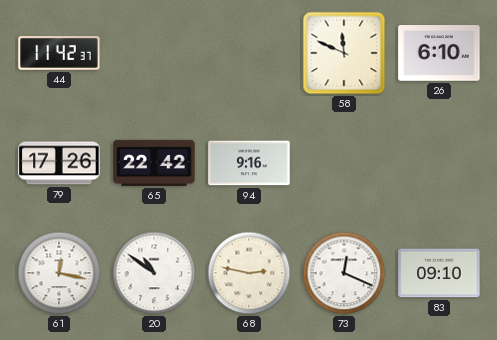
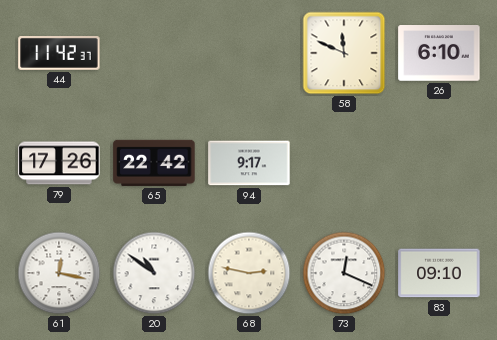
94: 9:16 -> 9:17 (249, 163)
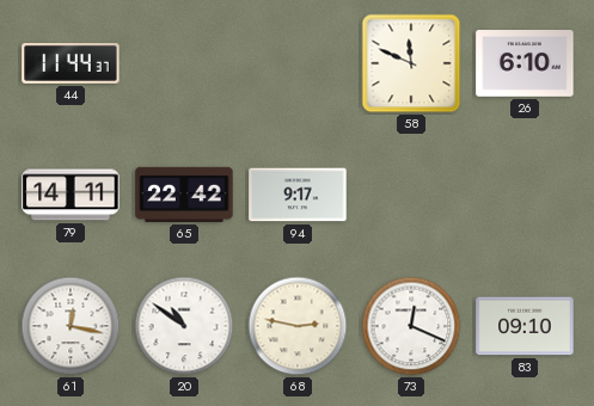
44: 11:42 -> 11:44 (71, 64)
79: 17:26 -> 14:11 (71, 195)
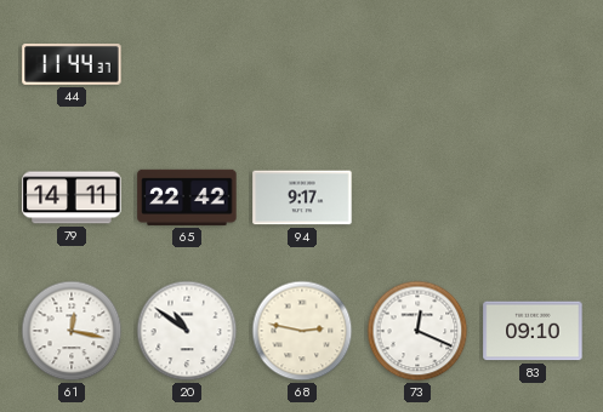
58: 11:49 -> none (411, 63)
26: 6:10 -> none (525, 64)
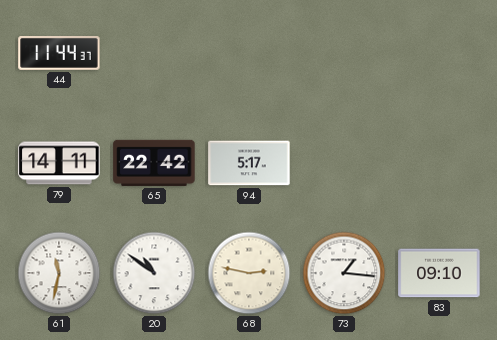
94: 9:17 -> 5:17 (249, 163)
61: 12:17 -> 11:32 (59, 273)
73: 12:19 -> 1:16 (344, 273)
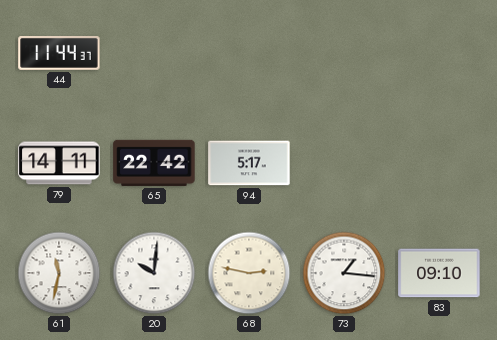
20: 10:51 -> 10:01 (154, 273)
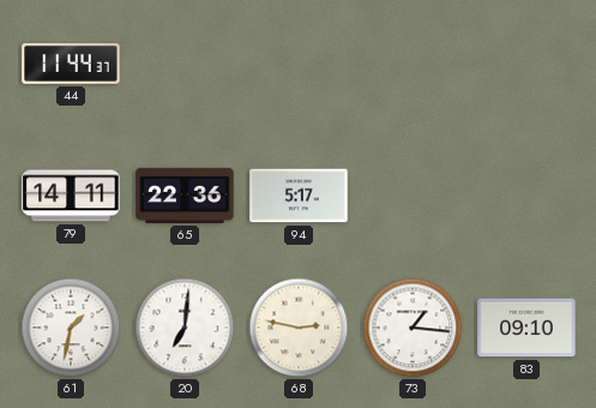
65: 22:42 -> 22:36 (185, 196)
61: 11:32 -> 1:32 (71, 328)
20: 10:01 -> 7:01 (185, 328)
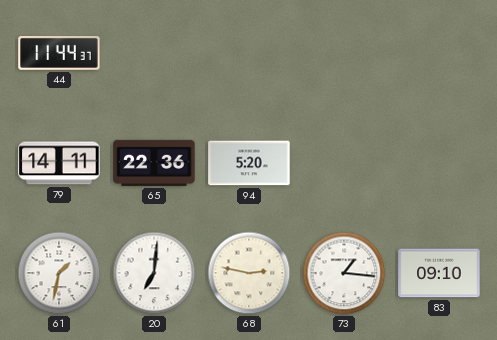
94: 5:17 -> 5:20 (249, 163)
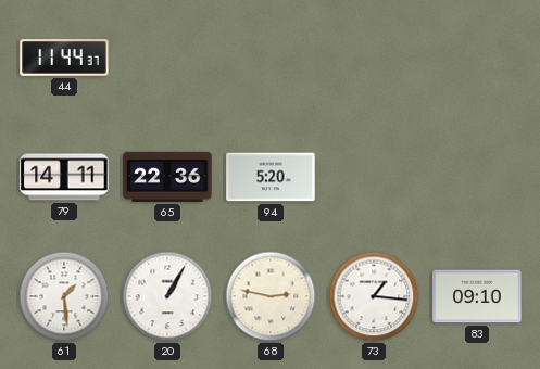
61: 1:32 -> 1:29 (64, 296)
20: 7:01 -> 1:05 (167, 296)
